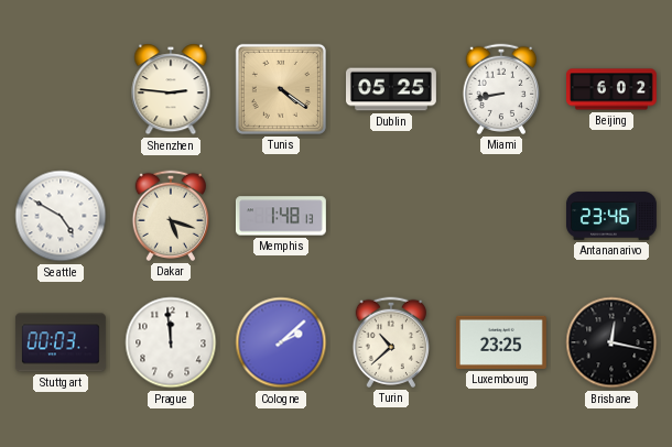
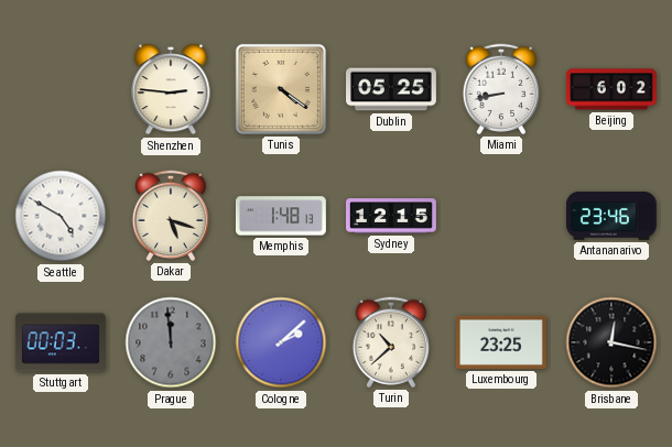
Sydney: none -> 12:15 (392, 216)
Prague dial: white -> grey (171, 342)
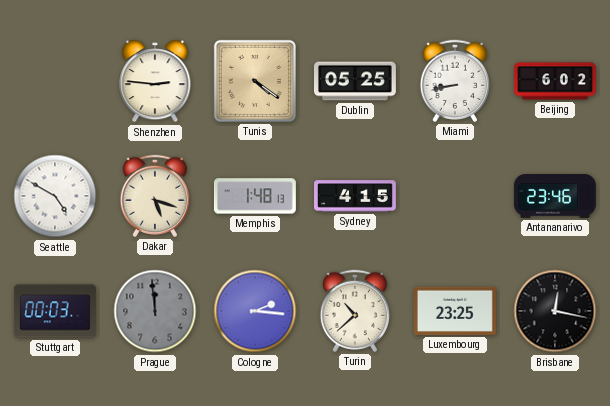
Sydney: 12:15 -> 4:15 (356, 196)
Cologne: 2:08 -> 2:16 (255, 311)
